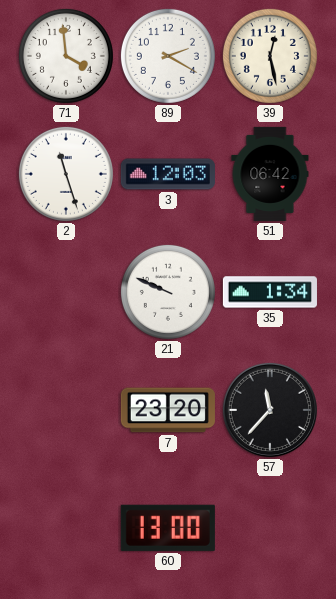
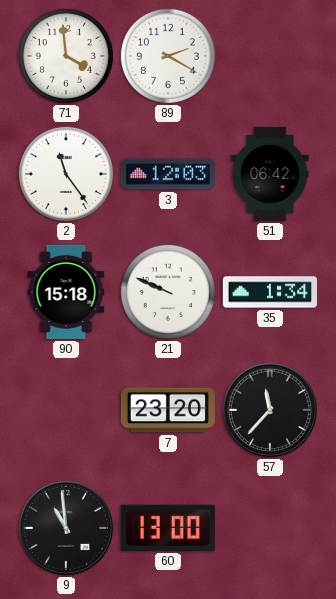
39: 12:28 -> none (270, 56)
2: 11:27 -> 11:24 (66, 174)
90: none -> 15:18 (66, 292)
9: none -> 10:59 (66, 528)
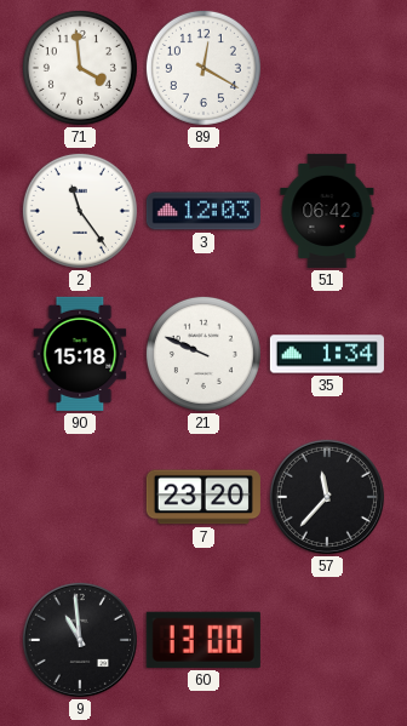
89: 2:20 -> 12:20 (203, 68)
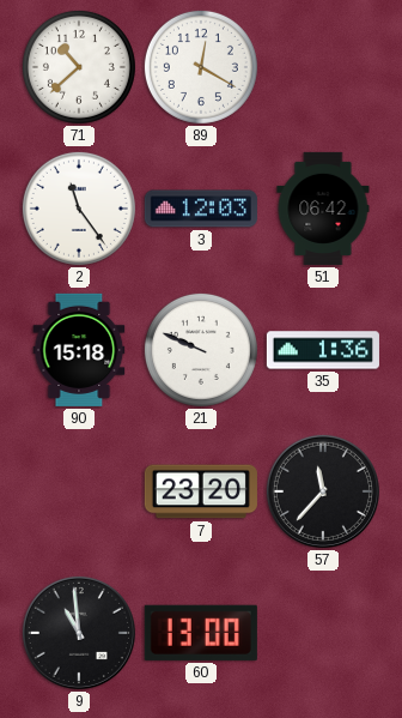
71: 3:59 -> 10:38 (79, 67)
35: 1:34 -> 1:36 (323, 350)
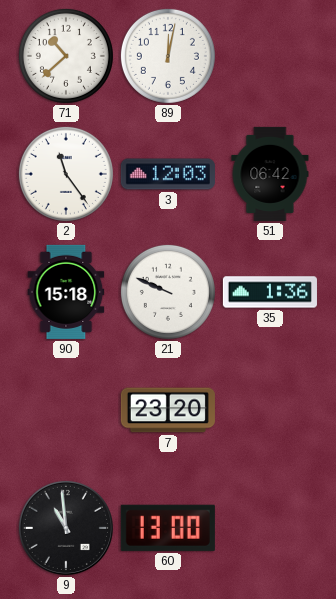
89: 12:20 -> 12:02 (168, 56)
57: 11:37 -> none (323, 491)
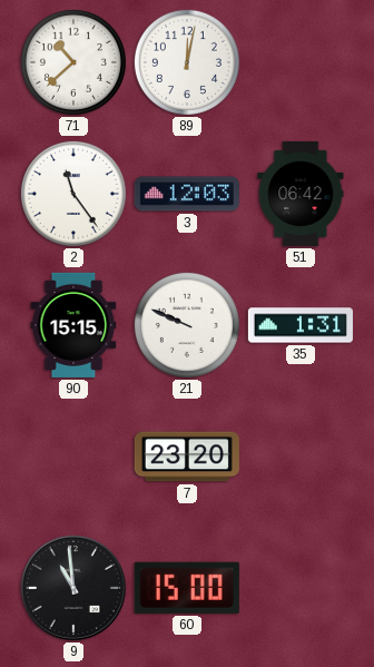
90: 15:18 -> 15:15 (73, 325)
35: 1:36 -> 1:31 (301, 325)
60: 13:00 -> 15:00 (187, 588)
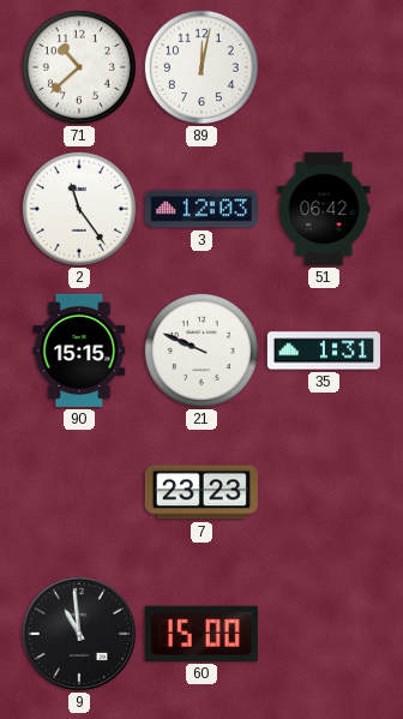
7: 23:20 -> 23:23 (201, 492)
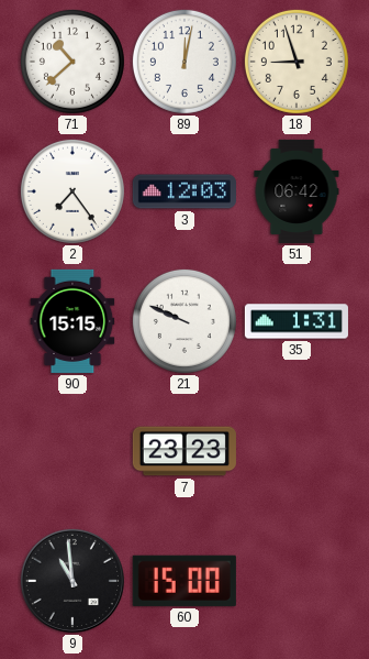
18: none -> 8:57 (297, 62)
2: 11:24 -> 7:24 (72, 191)
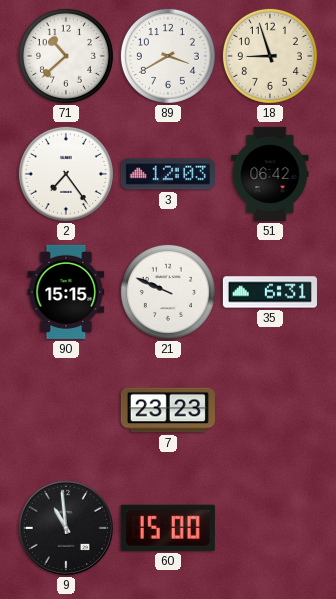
89: 12:02 -> 3:40 (168, 56)
35: 1:31 -> 6:31 (270, 292)
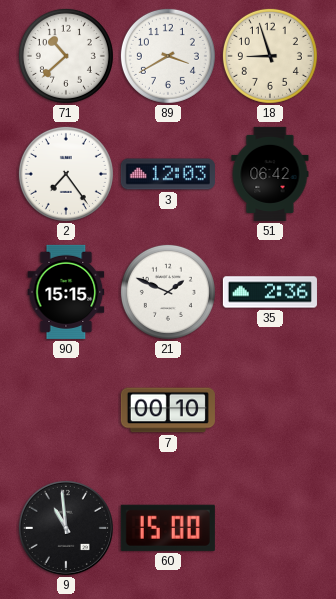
21: 9:49 -> 1:49 (168, 292)
35: 6:31 -> 2:36 (270, 292)
7: 23:23 -> 00:10 (168, 410)
